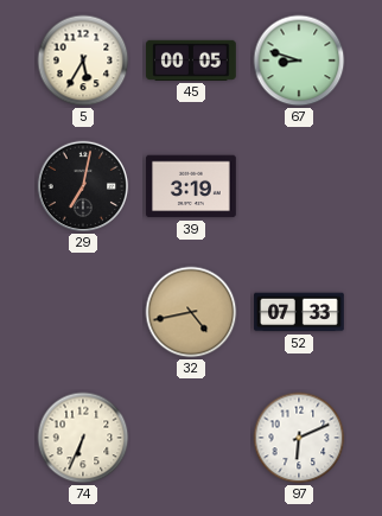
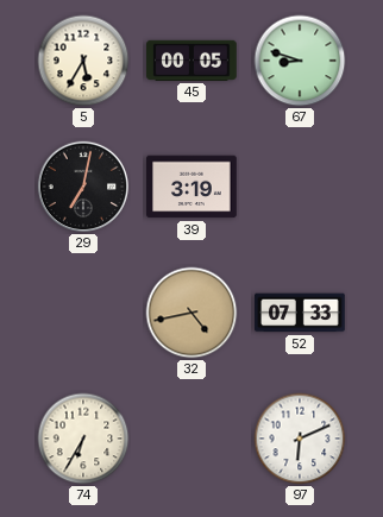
74: 6:34 -> 6:35 (83, 439)
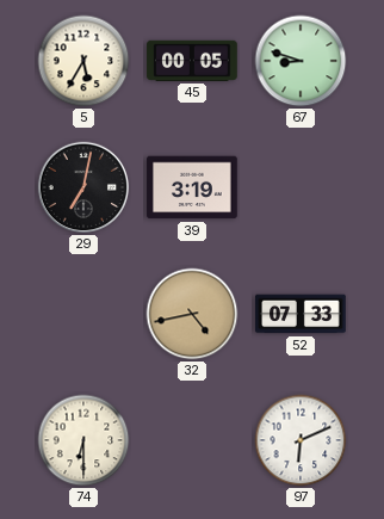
74: 6:35 -> 6:30 (83, 440)
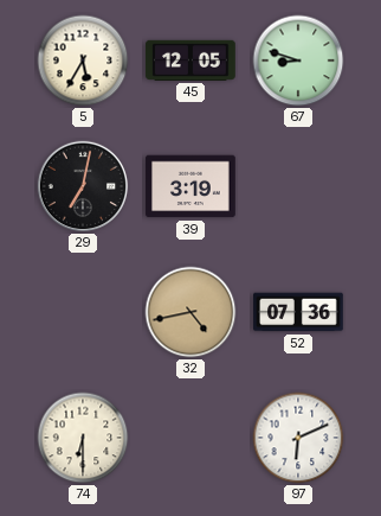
45: 00:05 -> 12:05 (190, 60)
52: 07:33 -> 07:36 (298, 312)
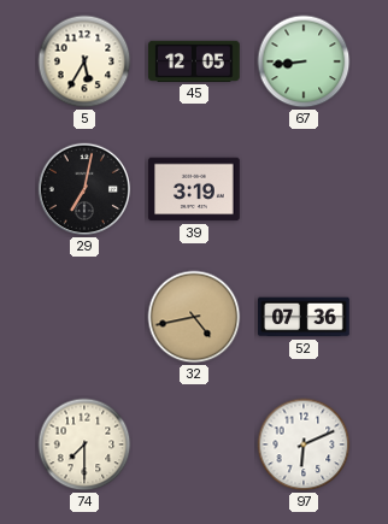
67: 8:48 -> 8:44 (304, 61)
74: 6:30 -> 7:30 (84, 444)
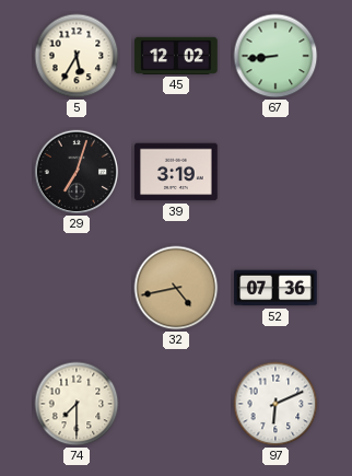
45: 12:05 -> 12:02 (176, 56)
29: 7:02 -> 7:03 (77, 172)
